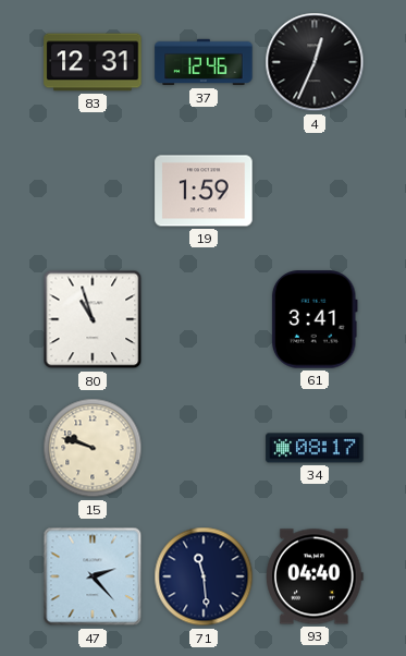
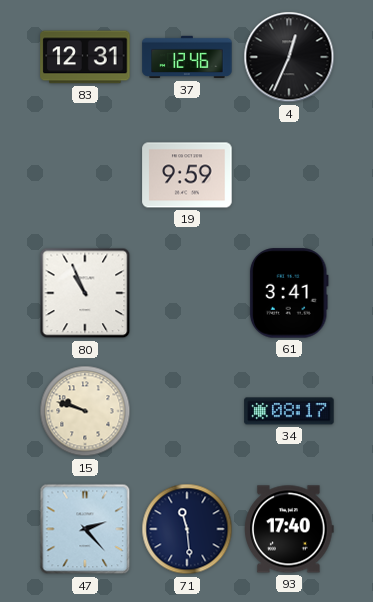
19: 1:59 -> 9:59 (187, 175)
80: 10:57 -> 10:56 (85, 293)
93: 04:40 -> 17:40 (290, 529)
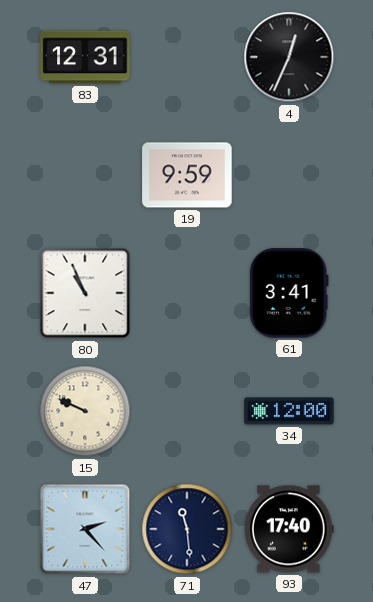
37: 12:46 -> none (187, 57)
15: 9:48 -> 9:49 (85, 411)
34: 08:17 -> 12:00 (289, 411)
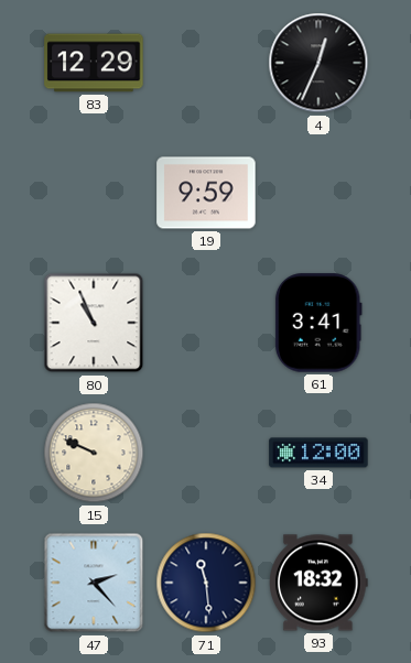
83: 12:31 -> 12:29 (94, 63)
93: 17:40 -> 18:32 (320, 583)
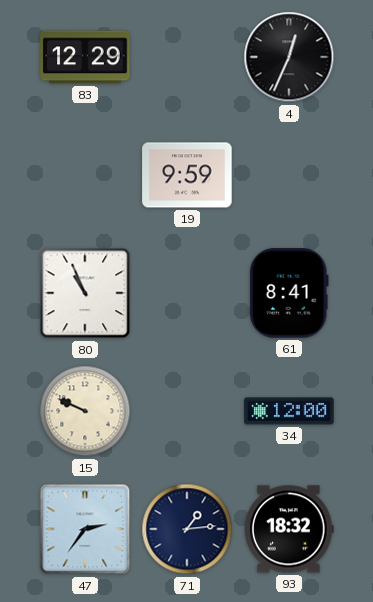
61: 3:41 -> 8:41 (289, 293)
47: 2:23 -> 2:36 (85, 529)
71: 11:29 -> 1:14 (187, 529)
